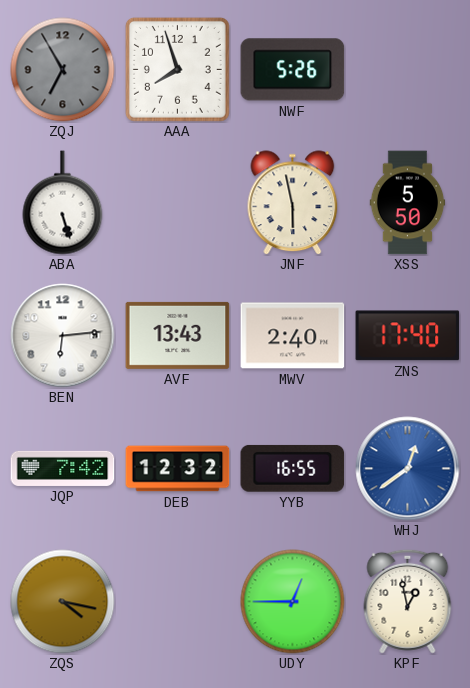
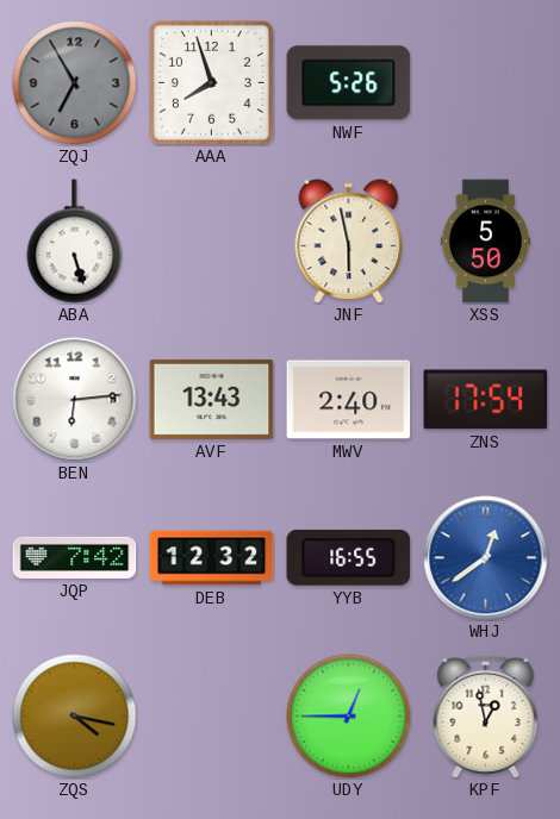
ZNS: 17:40 -> 17:54 (486, 400)
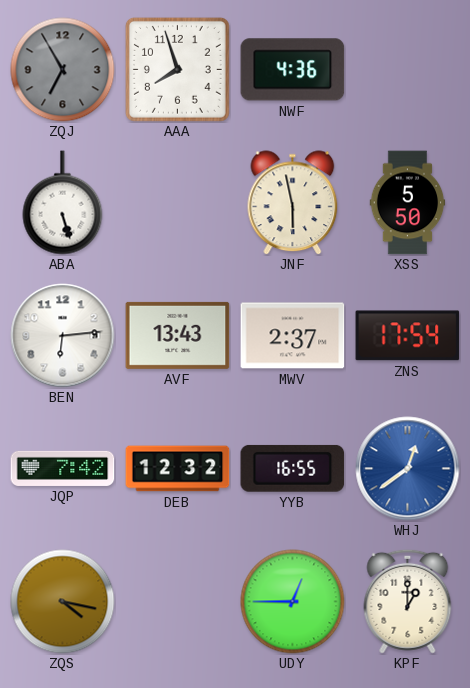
NWF: 5:26 -> 4:36 (293, 70)
MWV: 2:40 -> 2:37 (293, 336)
KPF: 12:58 -> 1:00 (408, 601)
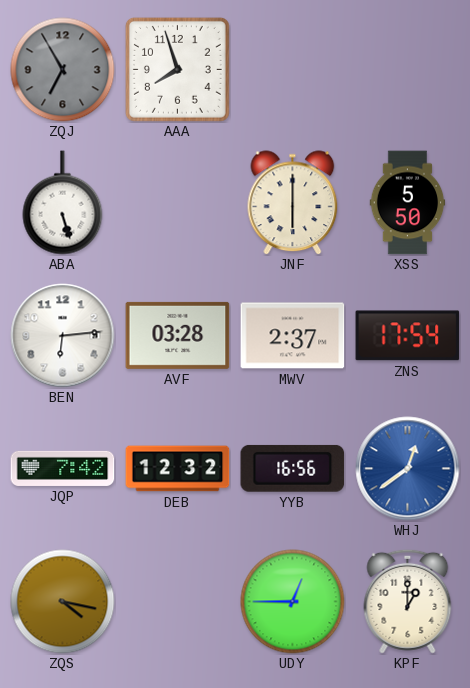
NWF: 4:36 -> none (293, 70)
JNF: 5:58 -> 6:00 (293, 203)
AVF: 13:43 -> 03:28 (178, 335)
YYB: 16:55 -> 16:56 (293, 468)
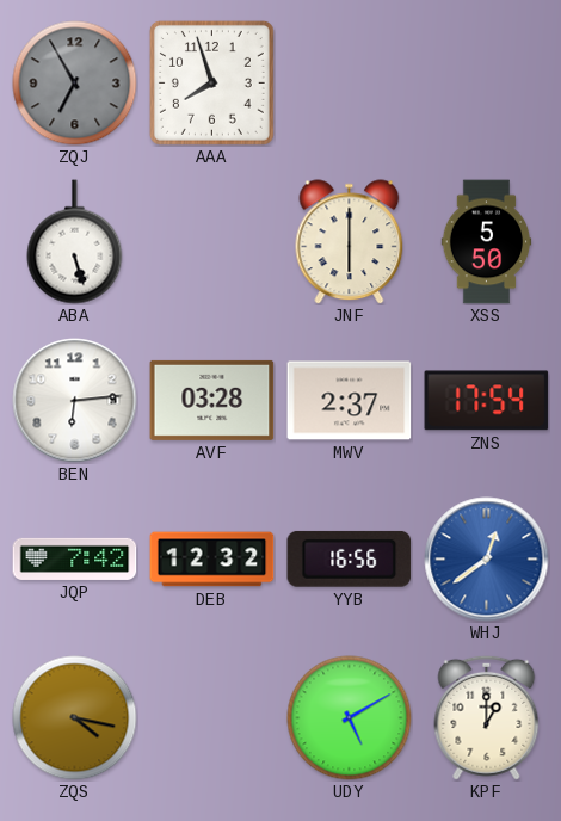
UDY: 12:45 -> 5:10 (350, 718)
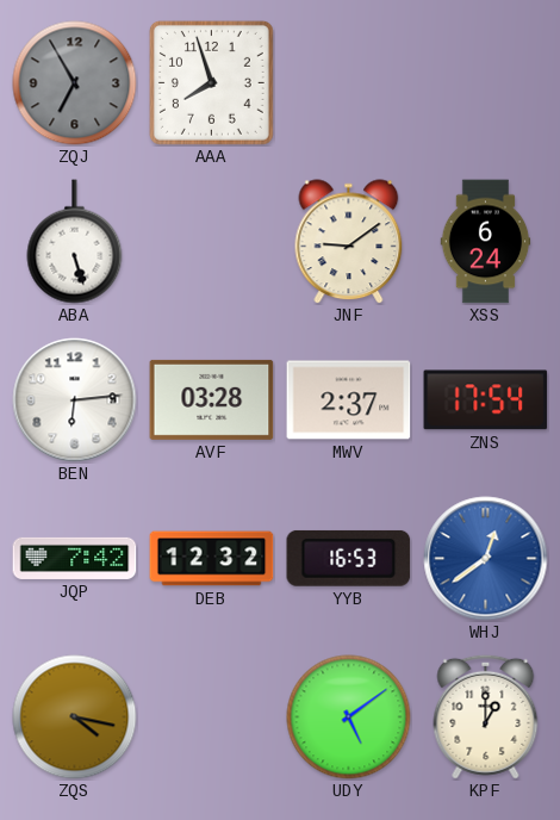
JNF: 6:00 -> 9:09 (349, 242)
XSS: 5:50 -> 6:24 (486, 242)
YYB: 16:56 -> 16:53 (349, 558)
UDY: 5:10 -> 5:09 (349, 717)
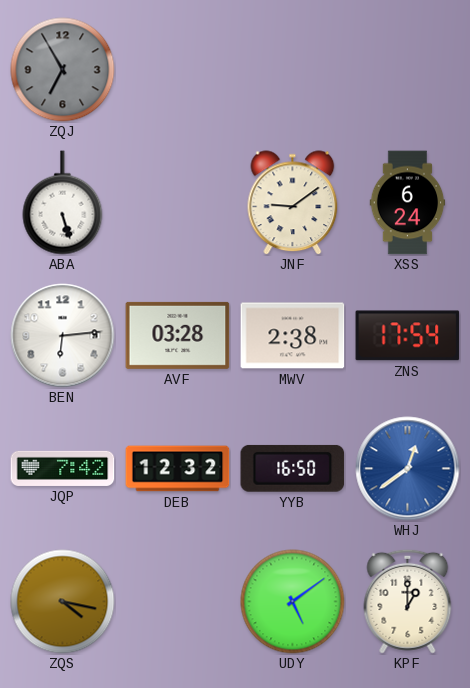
AAA: 7:57 -> none (211, 82)
MWV: 2:37 -> 2:38 (293, 336)
YYB: 16:53 -> 16:50 (293, 468)
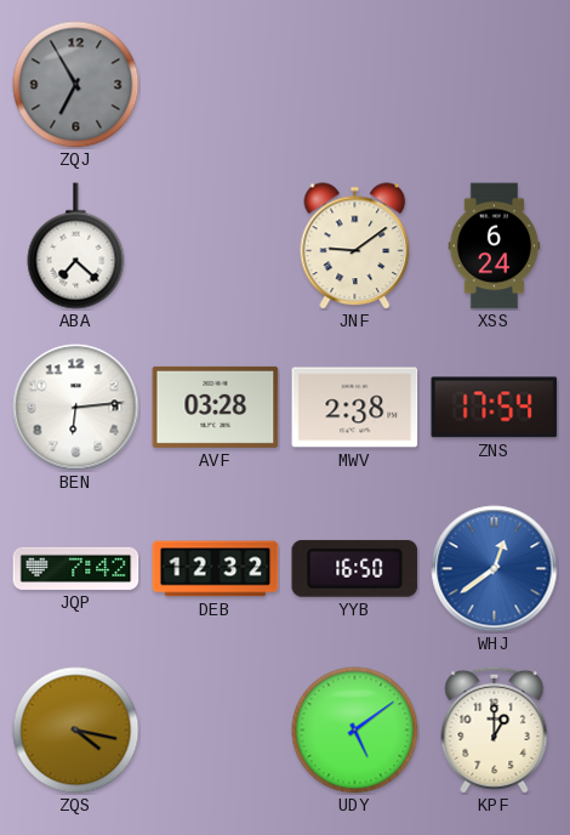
ABA: 5:27 -> 7:22 (76, 246)
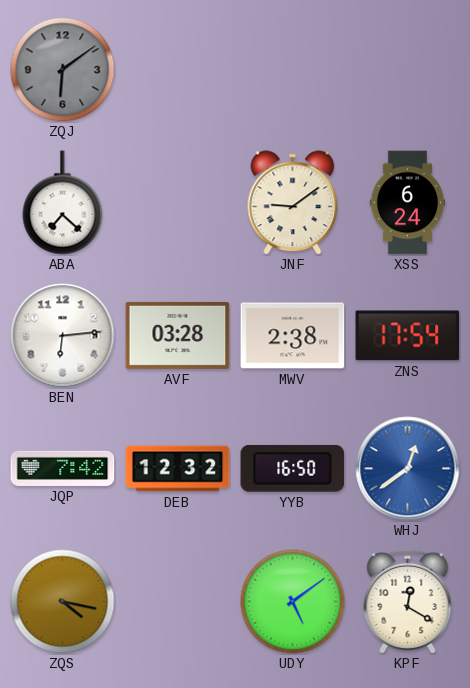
ZQJ: 6:55 -> 6:09 (63, 70)
KPF: 1:00 -> 12:20 (408, 601)
